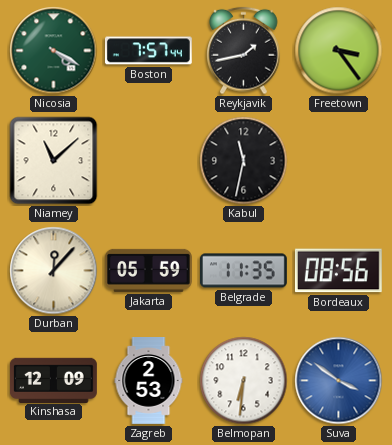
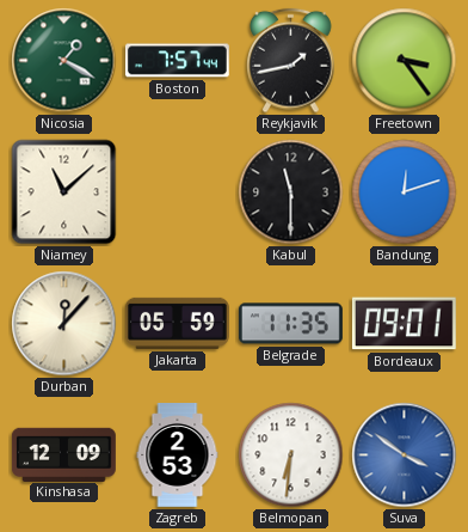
Nicosia: 4:20 -> 1:20 (64, 61)
Kabul: 11:32 -> 11:30 (291, 192)
Bandung: none -> 12:12 (405, 192)
Bordeaux: 08:56 -> 09:01 (404, 324)
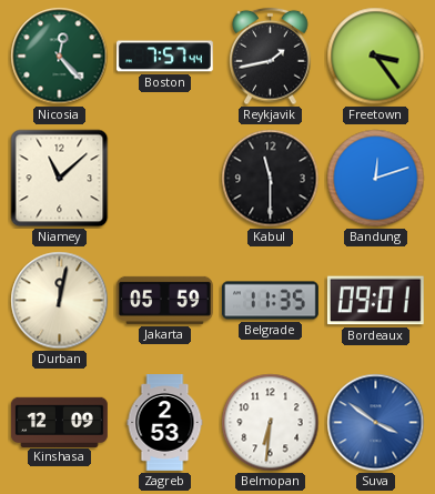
Nicosia: 1:20 -> 12:23 (60, 57)
Durban: 12:07 -> 12:02 (60, 301)
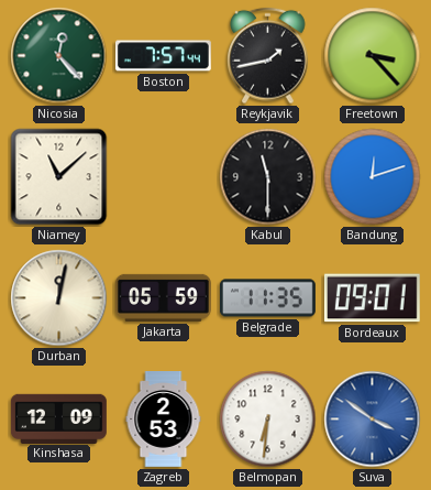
Freetown: 3:24 -> 3:23 (373, 56)
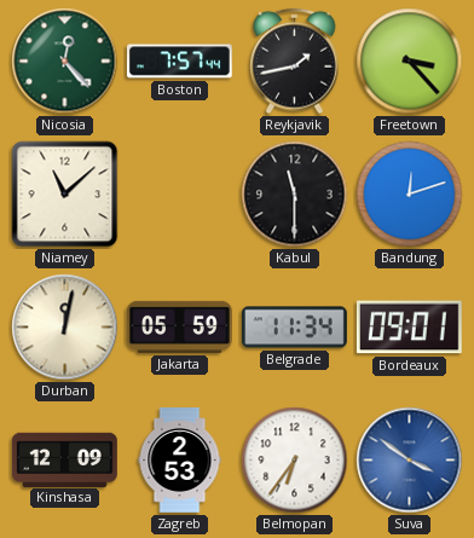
Belgrade: 11:35 -> 11:34 (294, 328)
Belmopan: 6:31 -> 6:36 (295, 461)
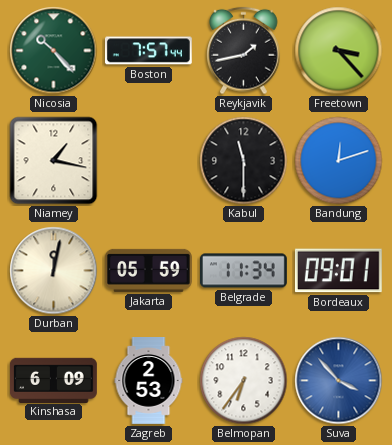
Nicosia: 12:23 -> 10:23 (54, 51)
Niamey: 11:08 -> 1:17 (54, 161)
Kinshasa: 12:09 -> 6:09 (54, 380)
Suva: 3:51 -> 3:53 (339, 381)
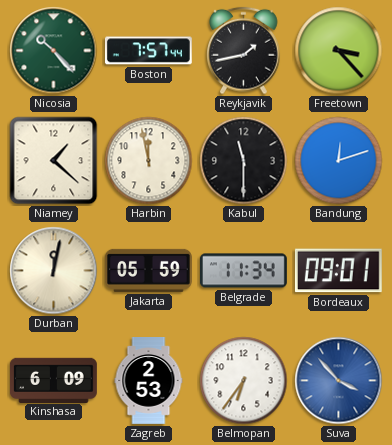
Niamey: 1:17 -> 1:22 (54, 161)
Harbin: none -> 11:58 (149, 161)
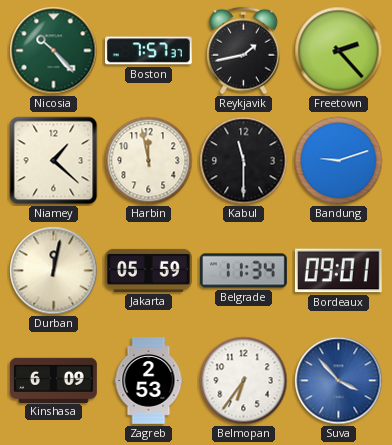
Boston: 7:57:44 -> 7:57:37 (148, 51)
Freetown: 3:23 -> 2:23 (339, 51)
Bandung: 12:12 -> 9:12 (339, 161)
